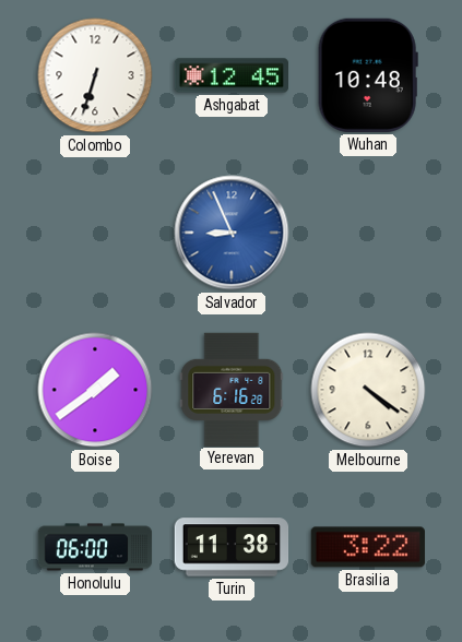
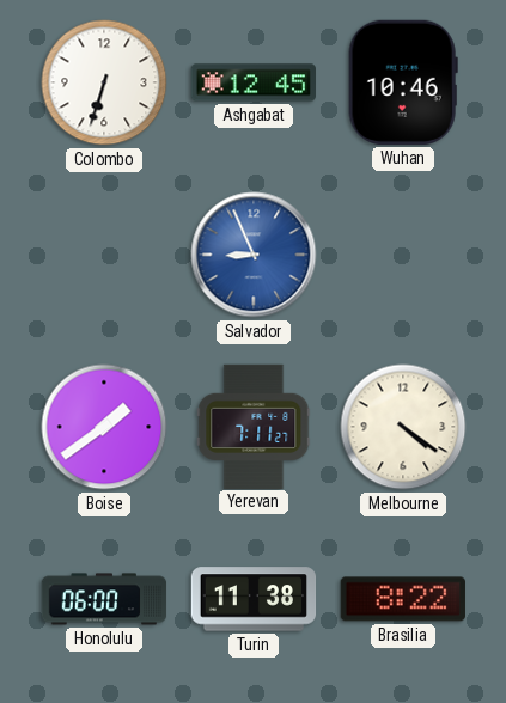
Wuhan: 10:48 -> 10:46 (403, 82)
Yerevan: 6:16 -> 7:11 (254, 426)
Brasilia: 3:22 -> 8:22 (403, 599)
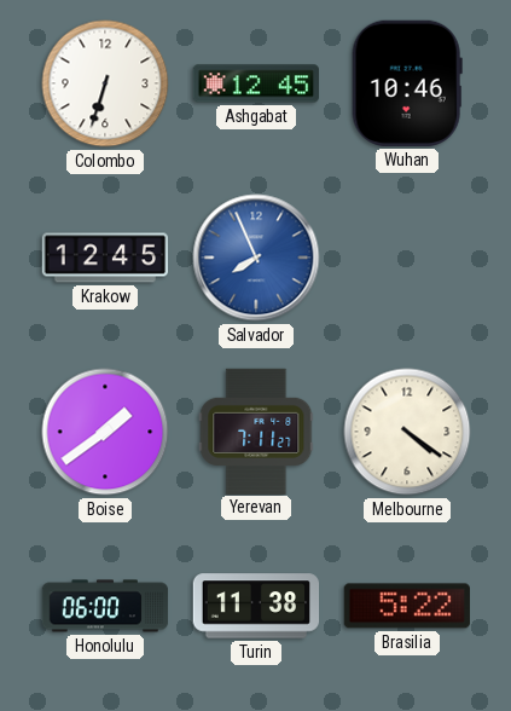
Krakow: none -> 12:45 (105, 258)
Salvador: 8:56 -> 7:56 (256, 258)
Brasilia: 8:22 -> 5:22 (407, 606)
